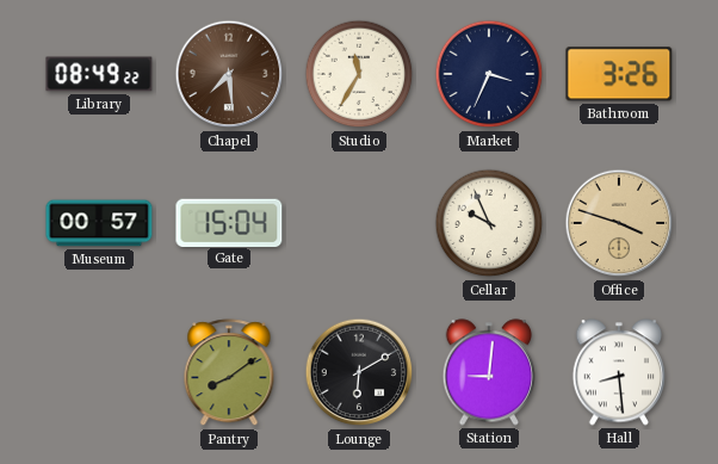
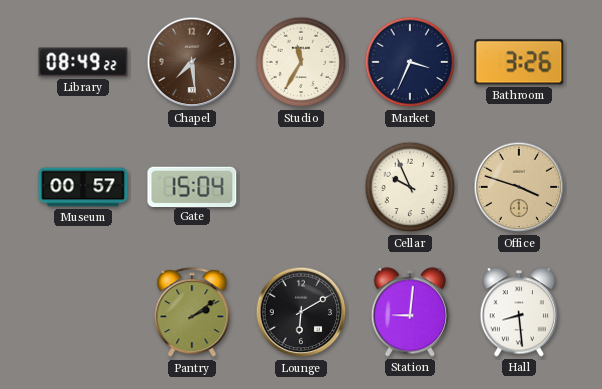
Pantry: 8:09 -> 2:09 (192, 313)
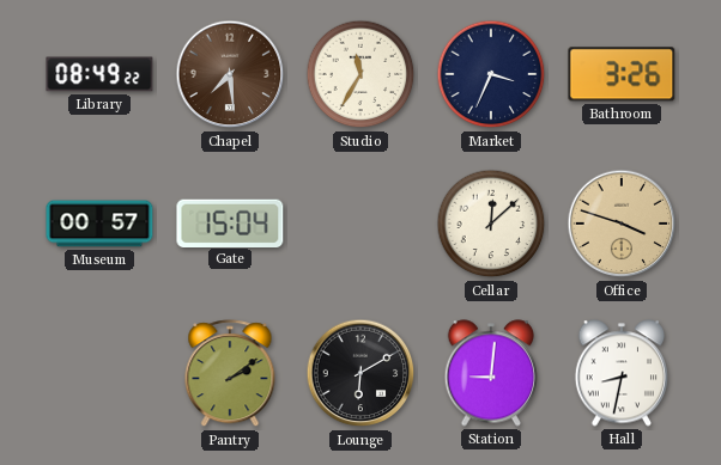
Cellar: 9:56 -> 12:08 (491, 224)
Hall: 8:29 -> 8:32 (620, 373)
